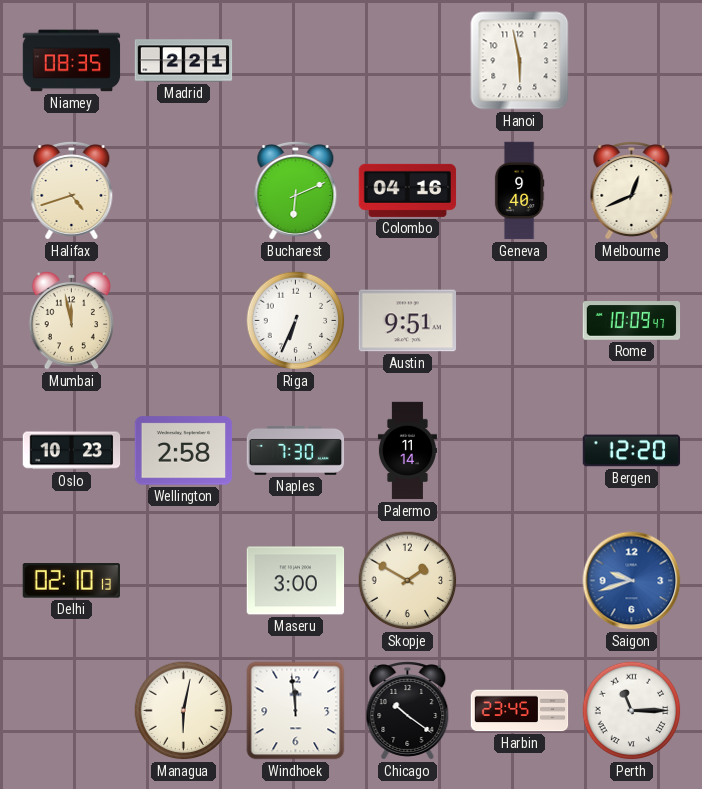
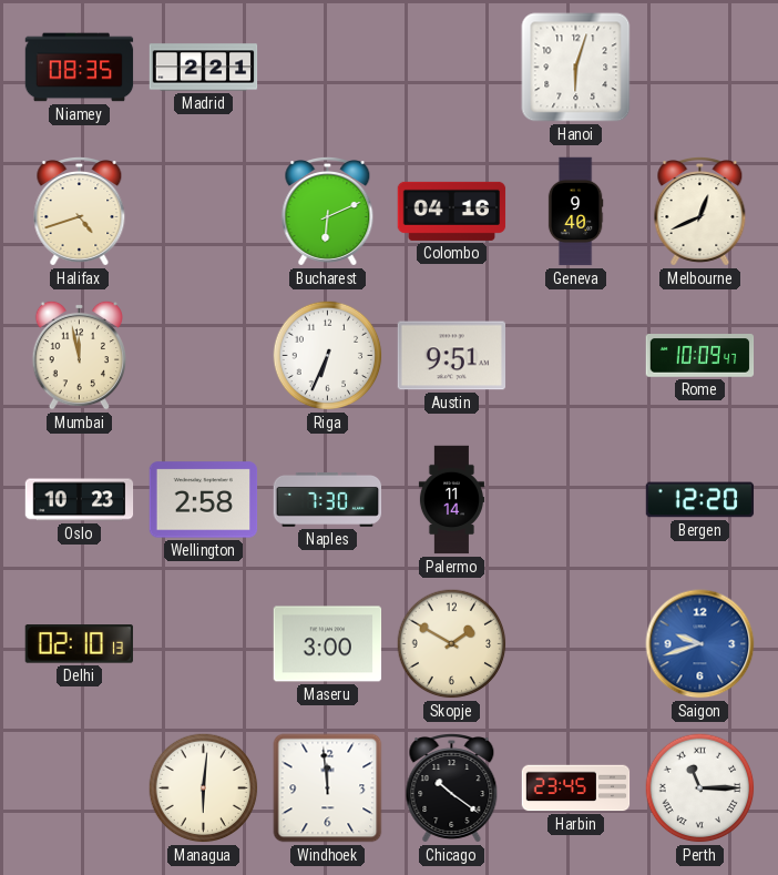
Hanoi: 5:58 -> 6:03 (576, 68)
Managua: 6:02 -> 6:01 (204, 788)
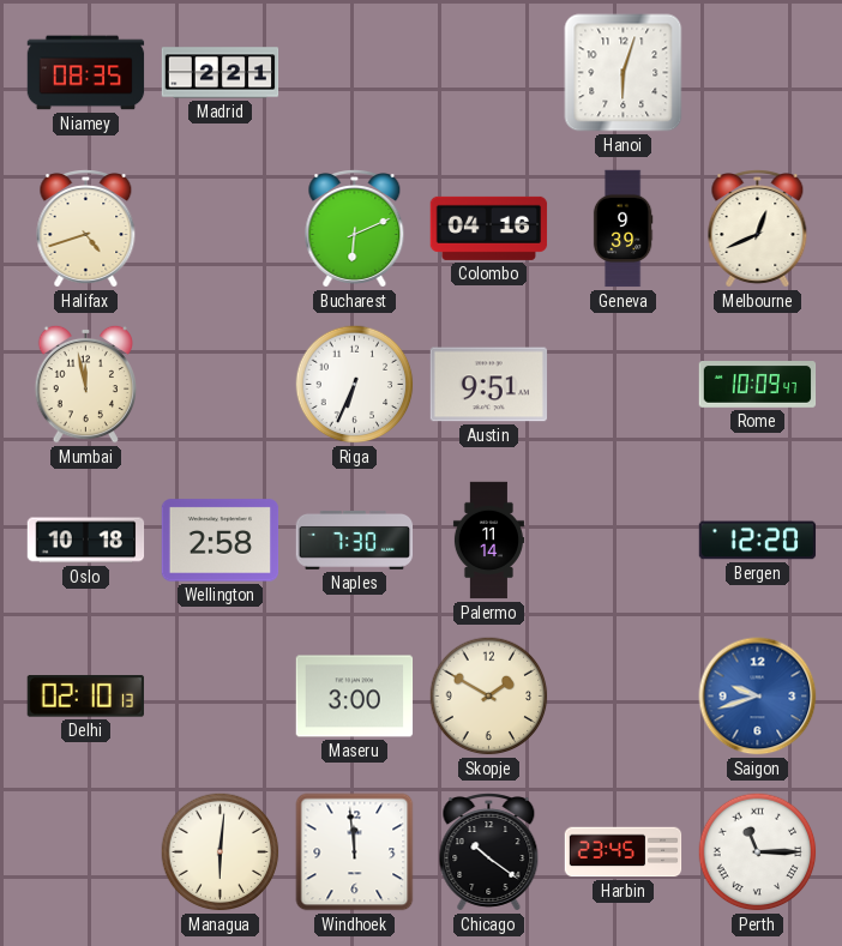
Geneva: 9:40 -> 9:39 (623, 229)
Oslo: 10:23 -> 10:18 (86, 541)
